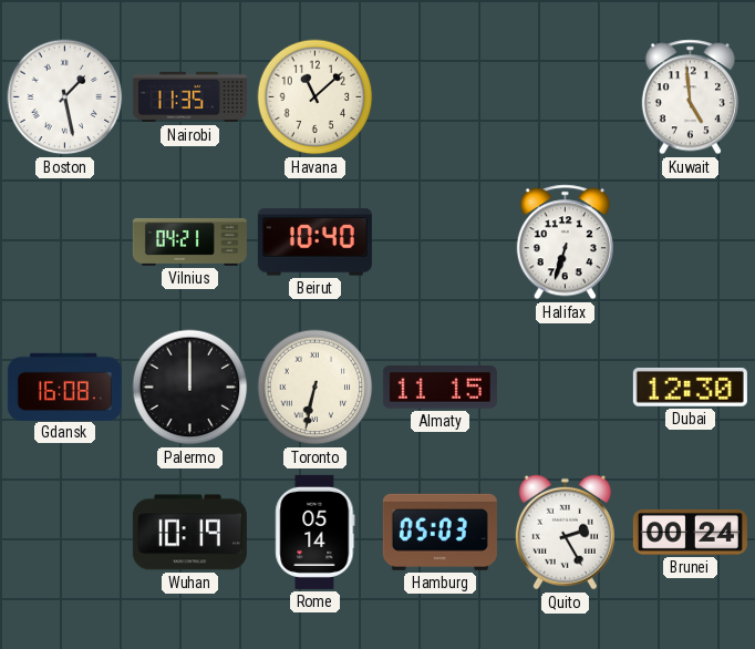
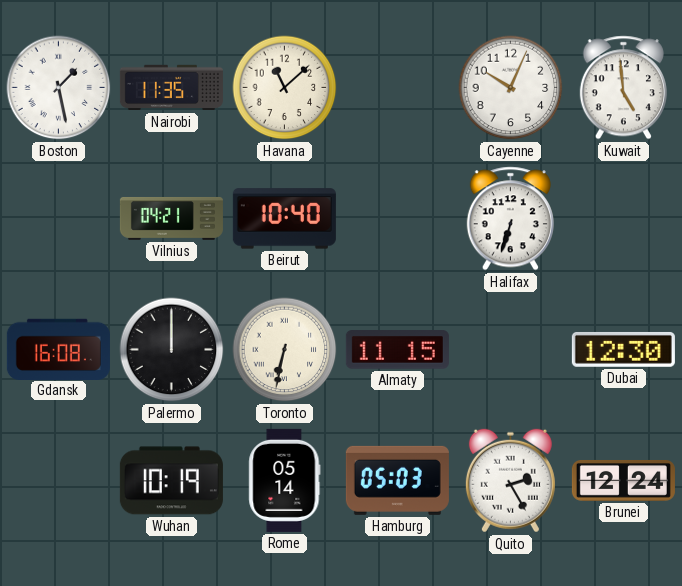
Cayenne: none -> 10:04 (511, 88)
Brunei: 00:24 -> 12:24 (623, 480)
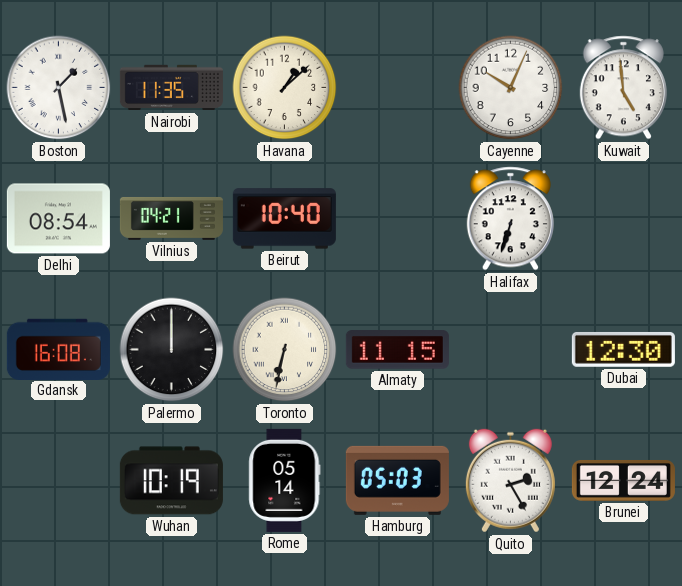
Havana: 11:08 -> 1:08 (285, 88)
Delhi: none -> 08:54 (58, 219)
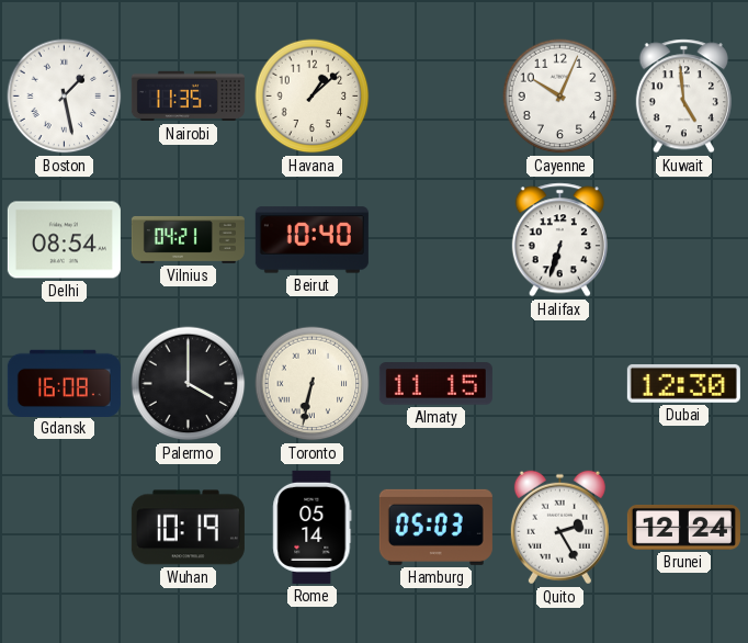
Palermo: 12:00 -> 4:00 (189, 384)
